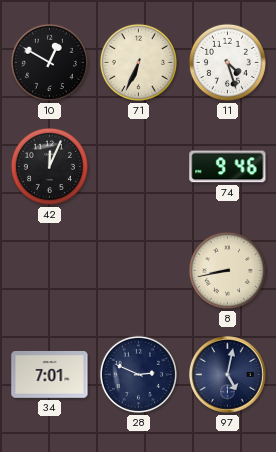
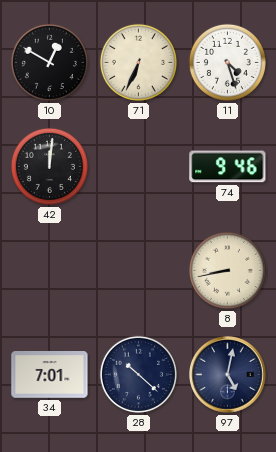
42: 12:04 -> 12:01 (49, 166)
28: 2:49 -> 10:22 (138, 374)
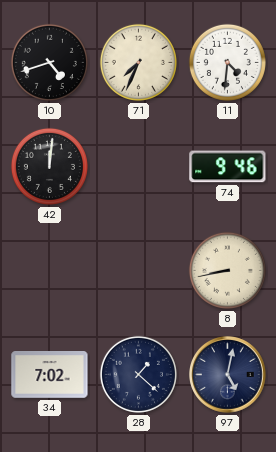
10: 12:50 -> 4:42 (49, 62)
71: 6:34 -> 7:34 (138, 62)
11: 4:27 -> 4:31 (227, 62)
34: 7:01 -> 7:02 (50, 375)
28: 10:22 -> 1:22 (138, 374)
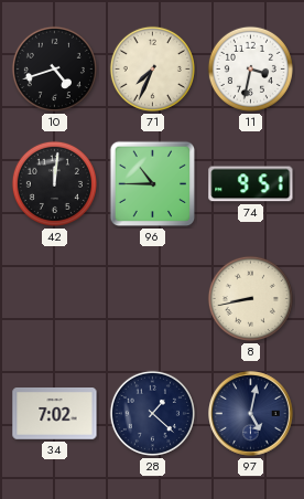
11: 4:31 -> 3:32 (250, 68)
96: none -> 10:45 (153, 184)
74: 9:46 -> 9:51 (251, 184)
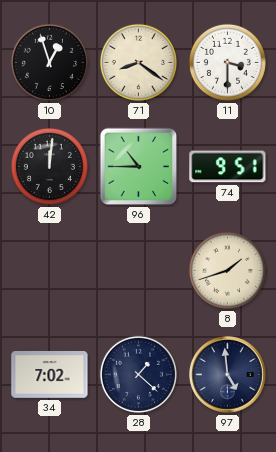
10: 4:42 -> 12:57 (49, 62)
71: 7:34 -> 8:21 (138, 62)
11: 3:32 -> 3:30 (227, 62)
8: 8:43 -> 1:42 (227, 270)
97: 5:02 -> 4:59 (228, 375)
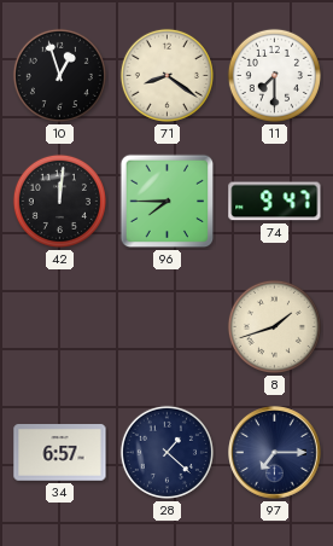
11: 3:30 -> 7:30 (274, 75)
96: 10:45 -> 7:45 (168, 202)
74: 9:51 -> 9:47 (275, 202)
34: 7:02 -> 6:57 (60, 453)
97: 4:59 -> 7:15 (275, 453)
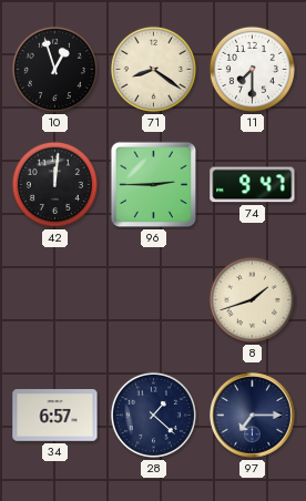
96: 7:45 -> 2:45 (154, 185)
